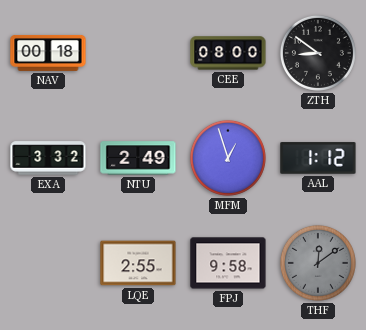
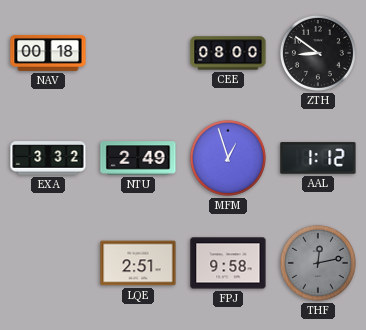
LQE: 2:55 -> 2:51 (138, 263)
THF: 12:09 -> 12:13 (318, 263)
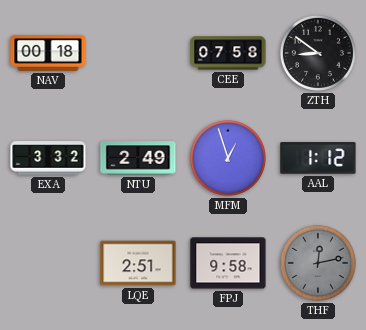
CEE: 08:00 -> 07:58 (228, 53)
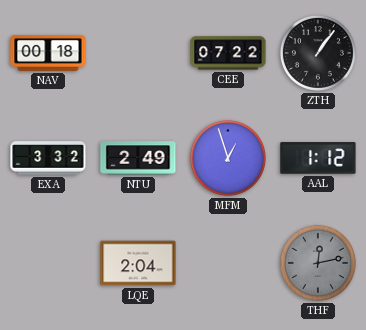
CEE: 07:58 -> 07:22 (228, 53)
ZTH: 8:51 -> 1:06 (318, 53)
LQE: 2:51 -> 2:04 (138, 263)
FPJ: 9:58 -> none (228, 263)
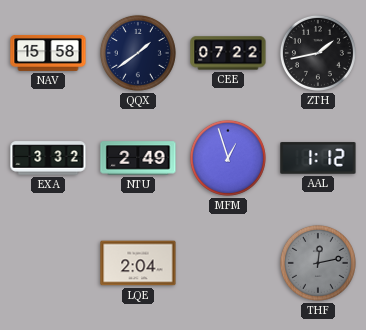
NAV: 00:18 -> 15:58 (48, 53)
QQX: none -> 1:39 (138, 53)
ZTH: 1:06 -> 1:43 (318, 53)
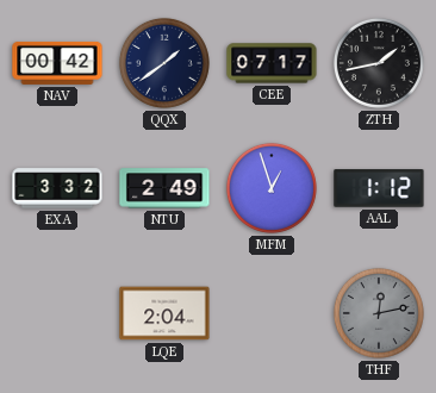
NAV: 15:58 -> 00:42 (57, 63)
CEE: 07:22 -> 07:17 (272, 63)
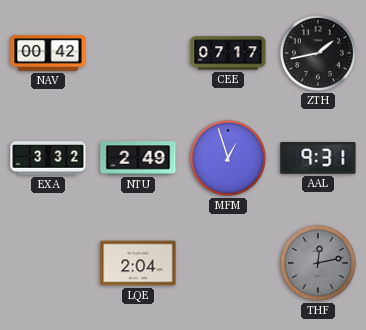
QQX: 1:39 -> none (164, 63)
AAL: 1:12 -> 9:31 (318, 158)
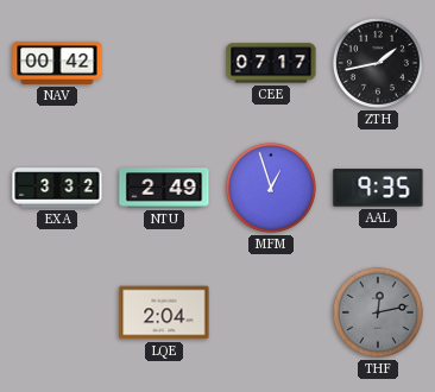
AAL: 9:31 -> 9:35 (378, 188)
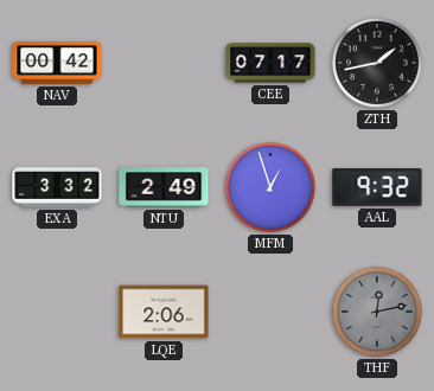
AAL: 9:35 -> 9:32 (377, 187)
LQE: 2:04 -> 2:06 (164, 312)
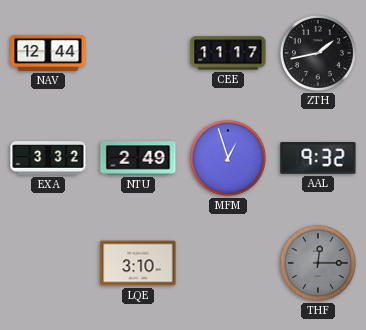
NAV: 00:42 -> 12:44 (48, 53)
CEE: 07:17 -> 11:17 (228, 53)
LQE: 2:06 -> 3:10 (138, 263)
THF: 12:13 -> 12:15 (318, 263)
